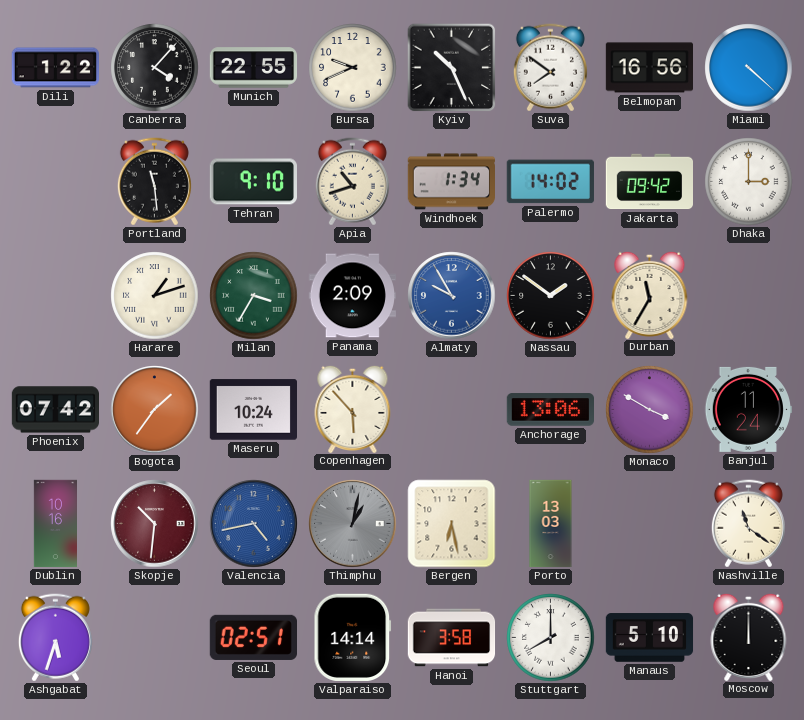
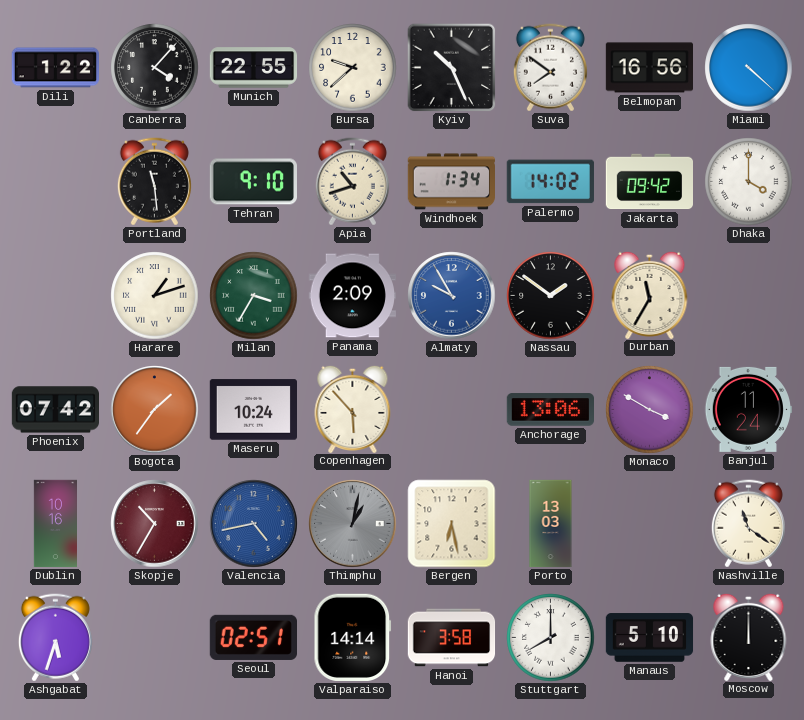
Bursa: 9:41 -> 9:38 (353, 68)
Dhaka: 3:00 -> 4:00 (749, 182)
Skopje: 10:31 -> 10:35 (155, 524)
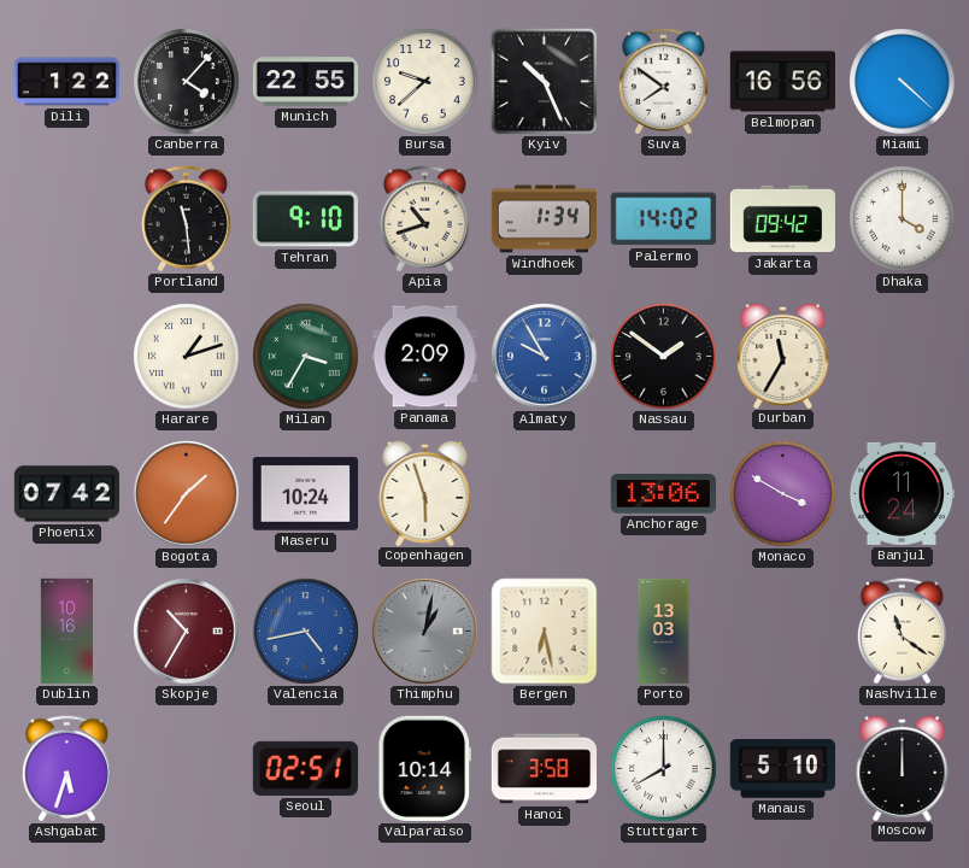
Copenhagen: 5:53 -> 5:57 (425, 492)
Valparaiso: 14:14 -> 10:14 (424, 768)
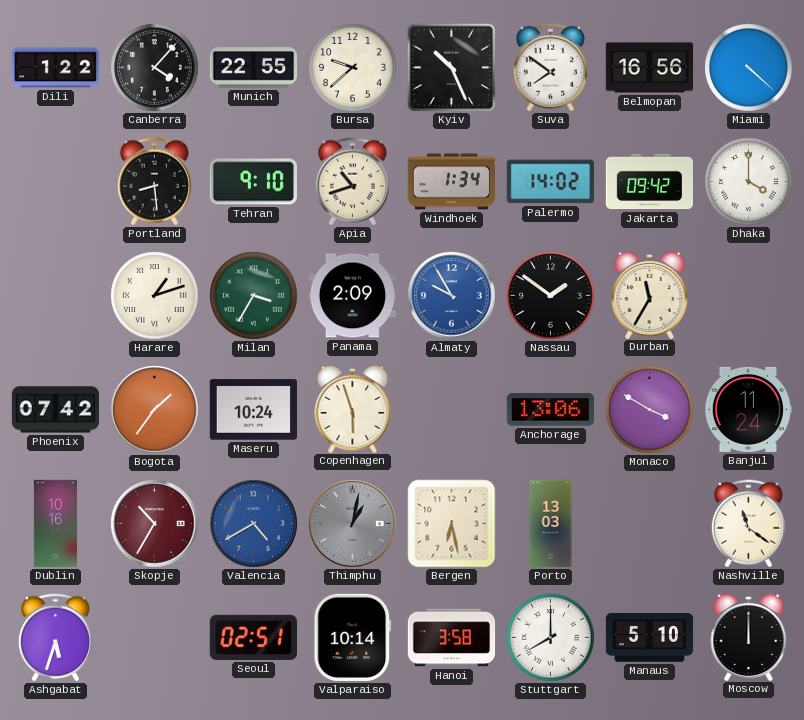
Portland: 11:29 -> 8:29 (154, 182)
Valencia: 4:43 -> 4:40 (254, 524)
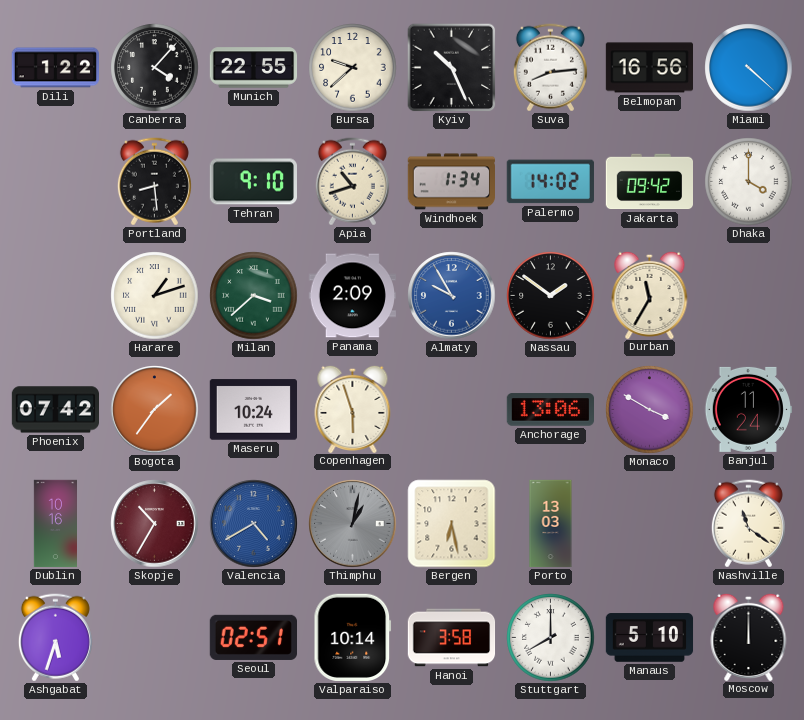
Suva: 7:51 -> 8:14 (550, 68)
Milan: 3:35 -> 3:38 (254, 296)
